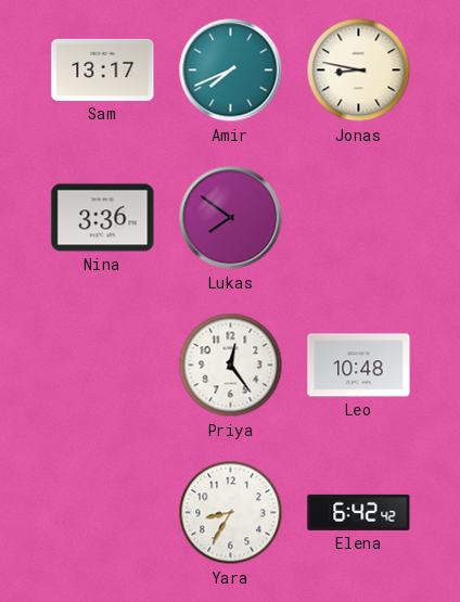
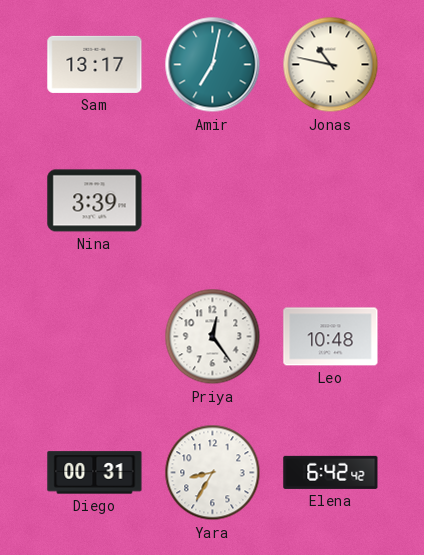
Amir: 7:41 -> 7:02 (213, 65)
Jonas: 8:47 -> 10:47 (331, 65)
Nina: 3:36 -> 3:39 (95, 201)
Lukas: 7:51 -> none (231, 218)
Diego: none -> 00:31 (95, 473)
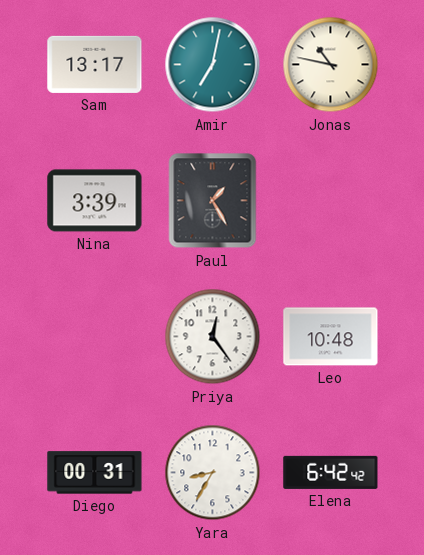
Paul: none -> 1:25 (213, 201)
